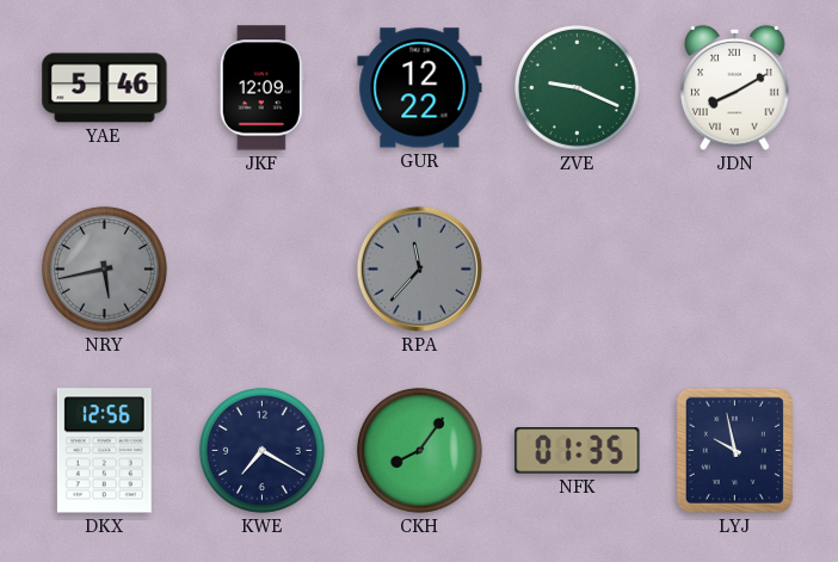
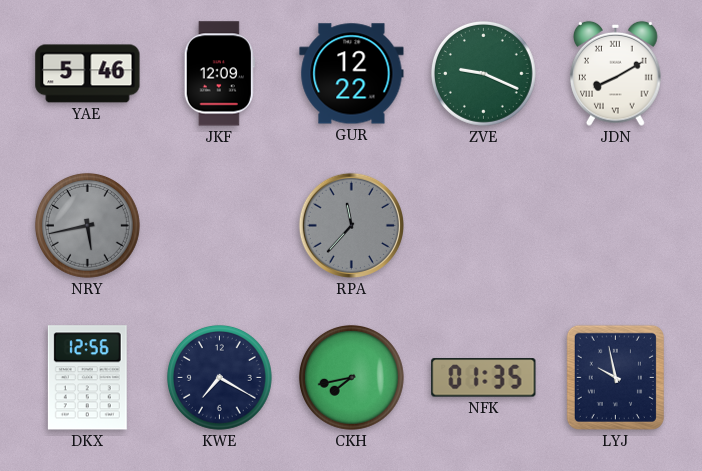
CKH: 8:06 -> 7:43 (351, 377)
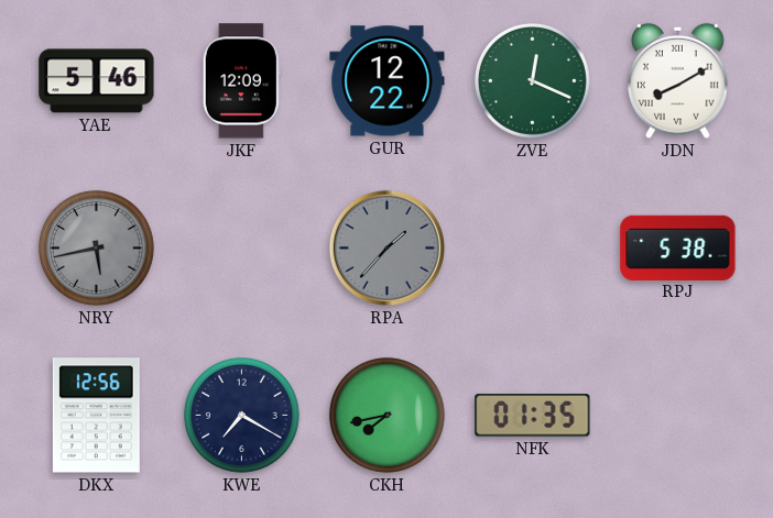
ZVE: 9:19 -> 12:19 (532, 80)
RPA: 11:37 -> 1:37 (386, 247)
RPJ: none -> 5:38 (678, 247)
LYJ: 9:58 -> none (615, 377)
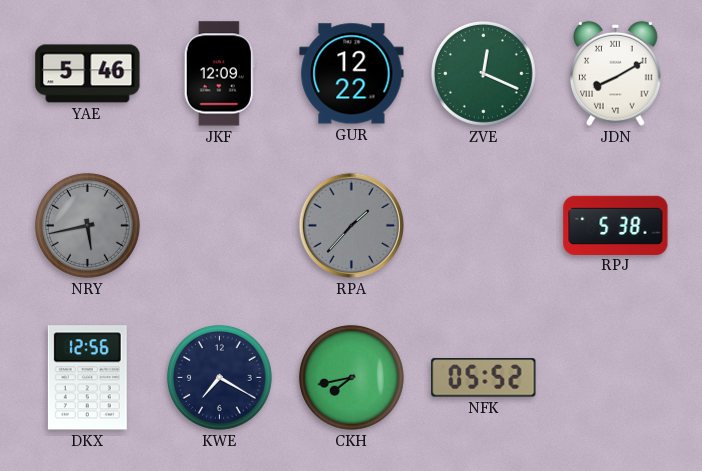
NFK: 01:35 -> 05:52 (484, 378)
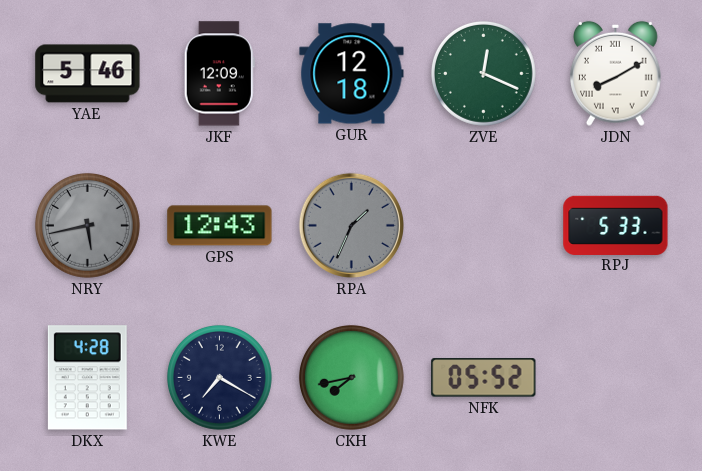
GUR: 12:22 -> 12:18 (352, 74)
GPS: none -> 12:43 (220, 226)
RPA: 1:37 -> 1:34 (351, 225)
RPJ: 5:38 -> 5:33 (616, 225)
DKX: 12:56 -> 4:28 (87, 378)
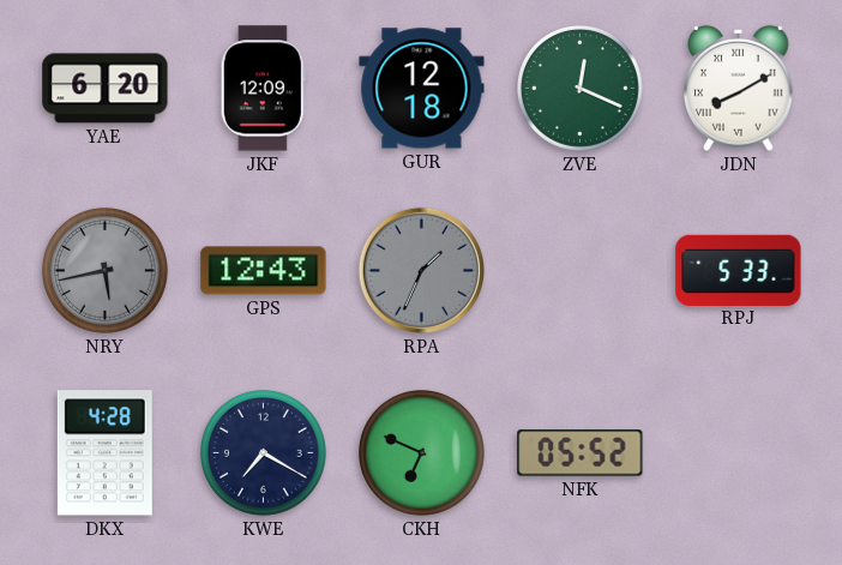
YAE: 5:46 -> 6:20 (106, 89)
CKH: 7:43 -> 6:49 (421, 452)
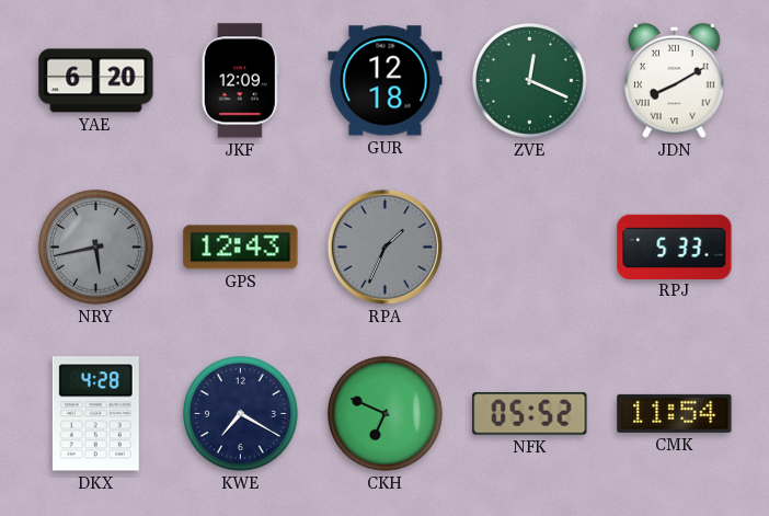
CMK: none -> 11:54 (675, 413)
